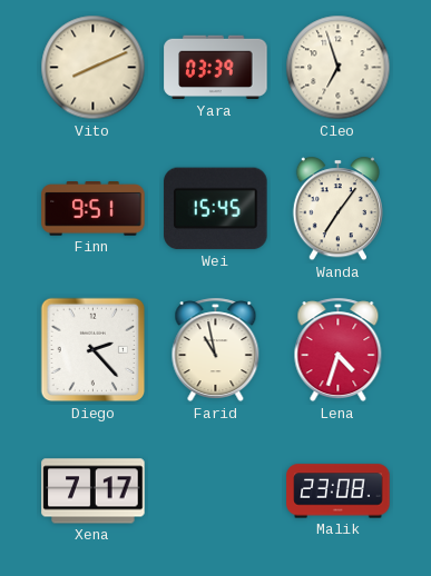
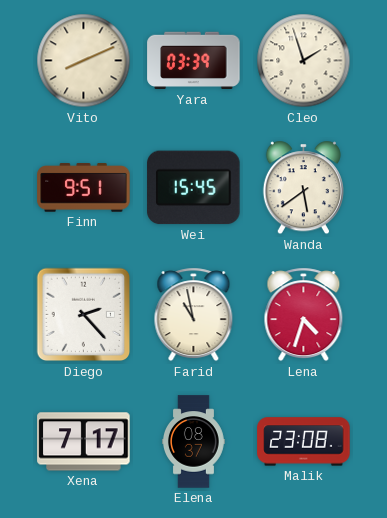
Cleo: 6:57 -> 1:57 (304, 61)
Wanda: 7:06 -> 5:39 (303, 188)
Elena: none -> 08:37 (194, 442)
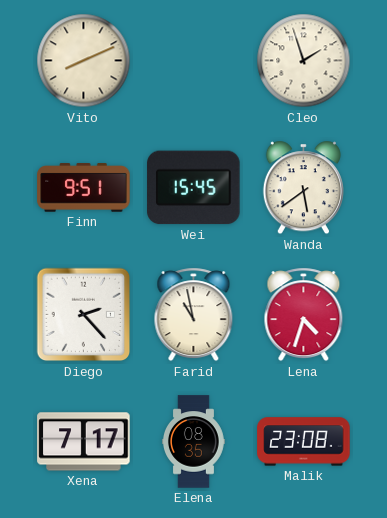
Yara: 03:39 -> none (194, 61)
Elena: 08:37 -> 08:35 (194, 442)
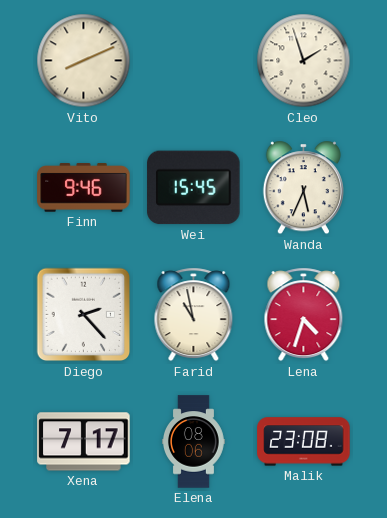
Finn: 9:51 -> 9:46 (84, 188)
Wanda: 5:39 -> 5:34 (303, 188)
Elena: 08:35 -> 08:06 (194, 442)
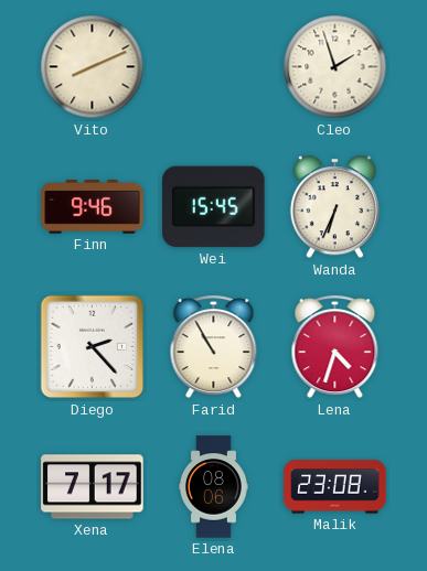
Wanda: 5:34 -> 6:34 (334, 207)
Farid: 10:58 -> 10:55 (214, 347)
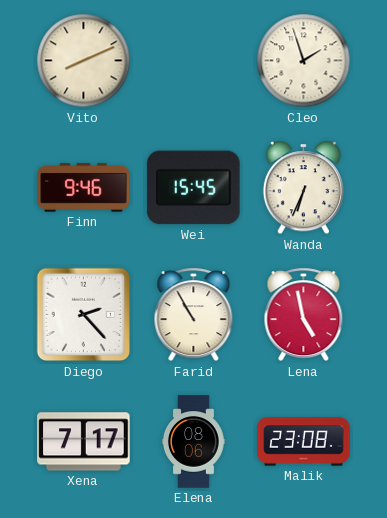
Lena: 4:33 -> 4:58 (304, 315)
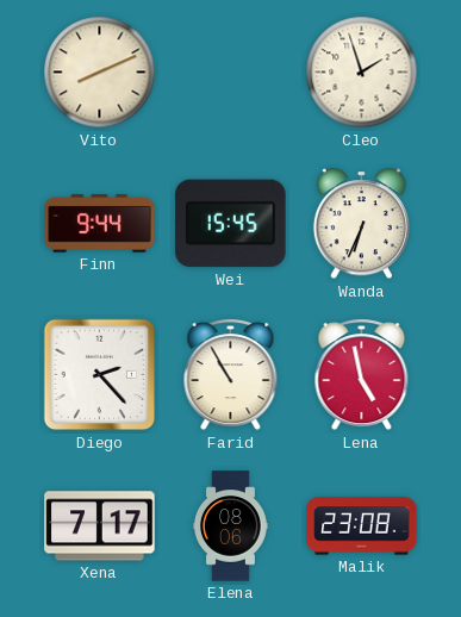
Finn: 9:46 -> 9:44 (100, 224)
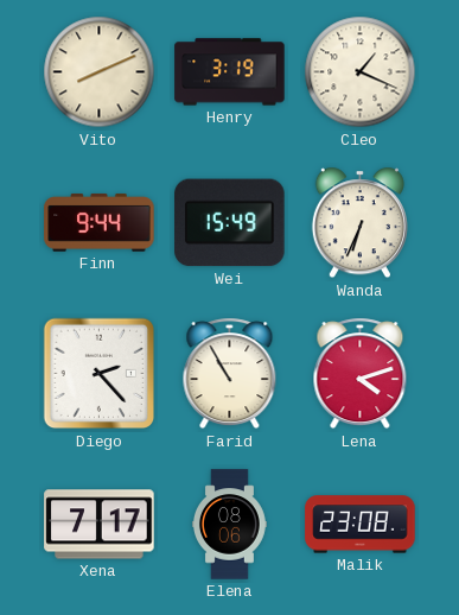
Henry: none -> 3:19 (230, 72)
Cleo: 1:57 -> 1:19 (361, 72)
Wei: 15:45 -> 15:49 (230, 223)
Lena: 4:58 -> 4:12 (361, 374)
